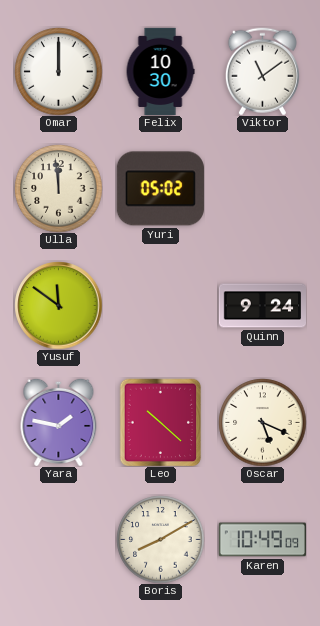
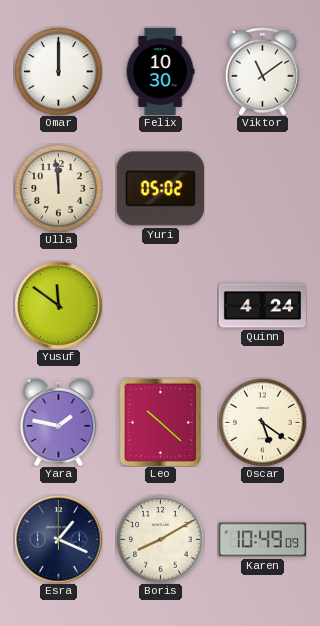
Quinn: 9:24 -> 4:24 (262, 306)
Oscar: 5:19 -> 5:21 (262, 422)
Esra: none -> 1:19 (58, 539)
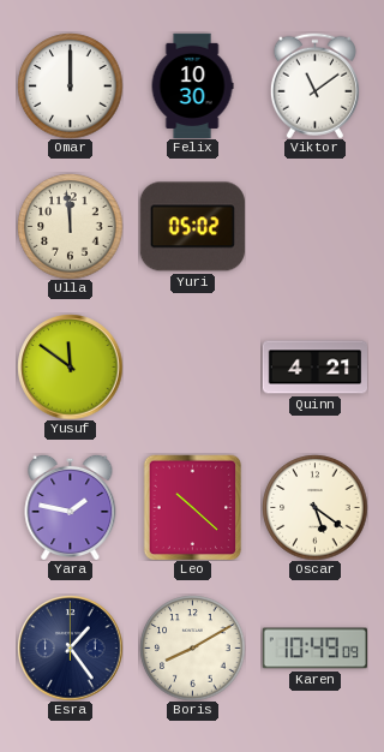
Quinn: 4:24 -> 4:21 (314, 368)
Esra: 1:19 -> 1:24 (70, 647)
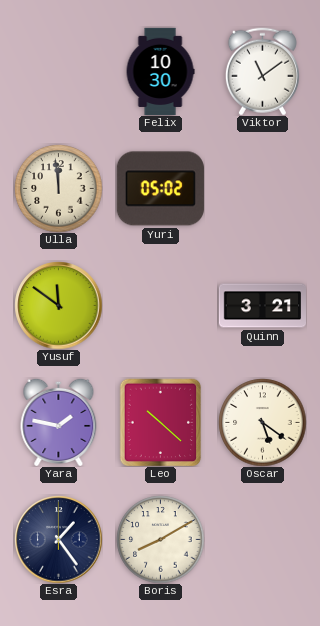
Omar: 12:00 -> none (70, 85)
Quinn: 4:21 -> 3:21 (262, 306)
Karen: 10:49 -> none (314, 649)
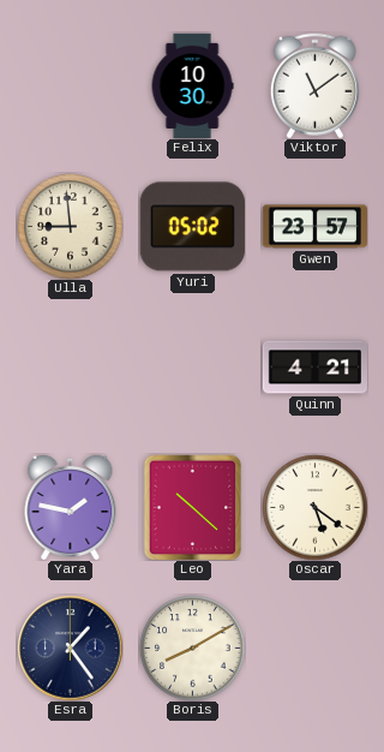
Ulla: 11:59 -> 8:59 (70, 226)
Gwen: none -> 23:57 (314, 227)
Yusuf: 11:51 -> none (58, 305)
Quinn: 3:21 -> 4:21 (314, 368)
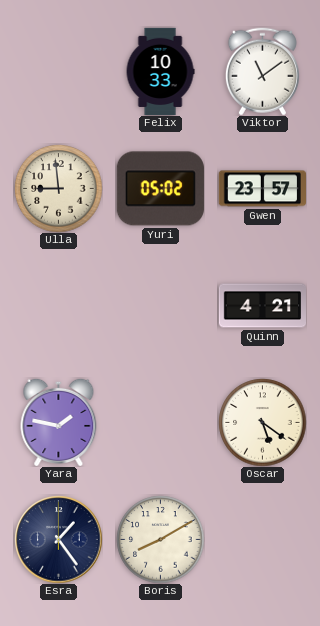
Felix: 10:30 -> 10:33 (160, 71)
Leo: 10:22 -> none (193, 507)
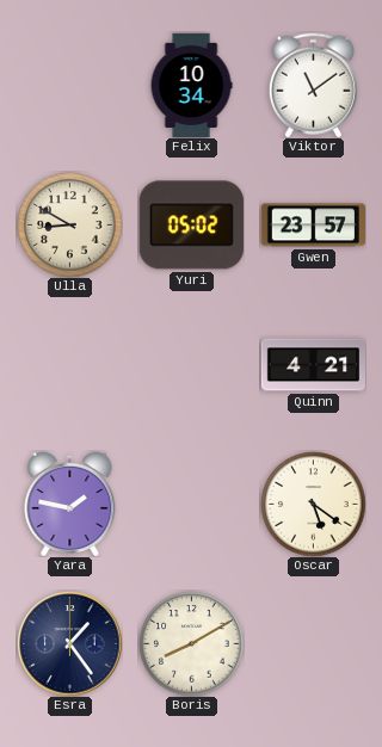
Felix: 10:33 -> 10:34 (191, 85)
Ulla: 8:59 -> 8:50 (69, 224)
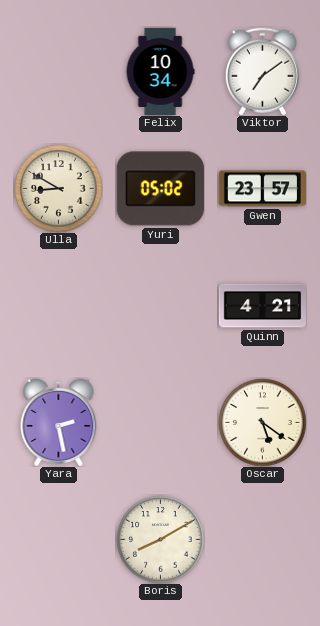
Viktor: 11:09 -> 7:09 (262, 71)
Yara: 1:47 -> 2:28 (59, 422)
Esra: 1:24 -> none (69, 643)
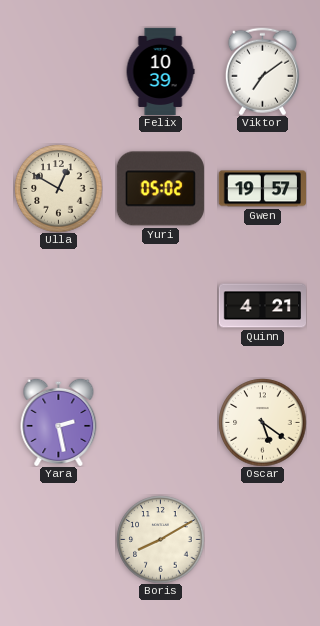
Felix: 10:34 -> 10:39 (160, 71)
Ulla: 8:50 -> 12:50 (58, 188)
Gwen: 23:57 -> 19:57 (262, 189)
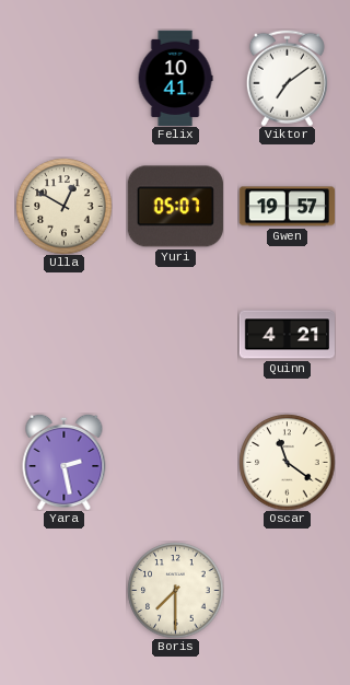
Felix: 10:39 -> 10:41 (175, 78)
Yuri: 05:02 -> 05:07 (175, 207)
Oscar: 5:21 -> 11:21 (287, 462)
Boris: 8:10 -> 7:30 (175, 590)
